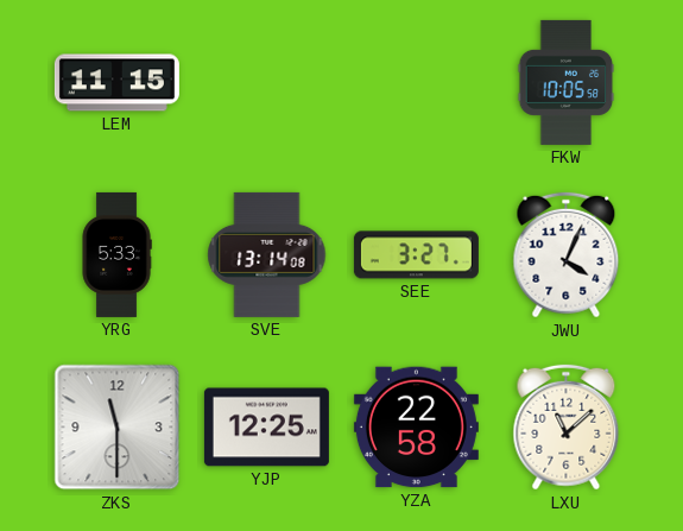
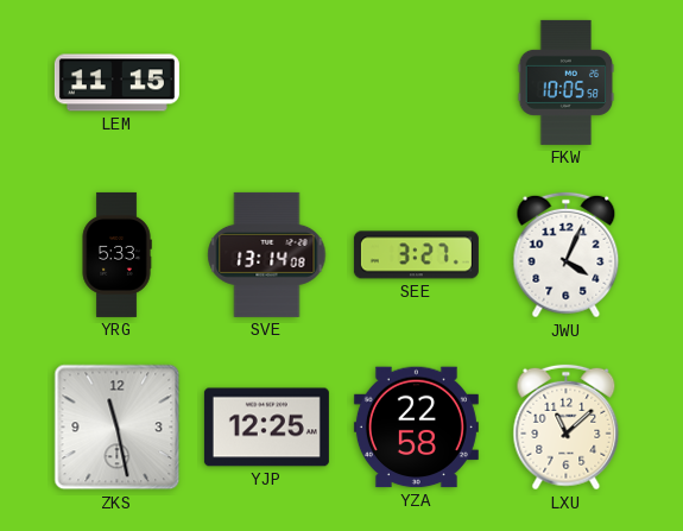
ZKS: 11:30 -> 11:28 (118, 428)
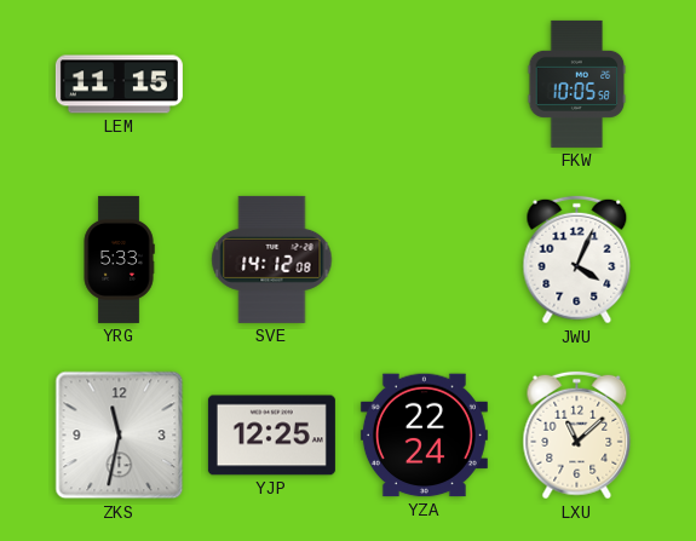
SVE: 13:14 -> 14:12 (272, 259)
SEE: 3:27 -> none (416, 255)
ZKS: 11:28 -> 11:32 (120, 436)
YZA: 22:58 -> 22:24 (424, 436)
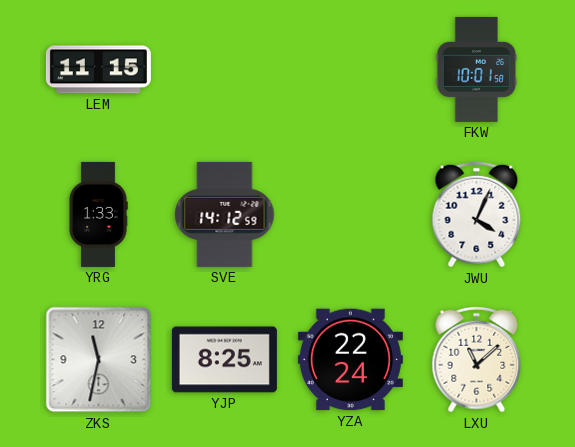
FKW: 10:05 -> 10:01 (477, 69)
YRG: 5:33 -> 1:33 (98, 214)
SVE: 14:12:08 -> 14:12:59 (225, 214)
YJP: 12:25 -> 8:25 (224, 360)
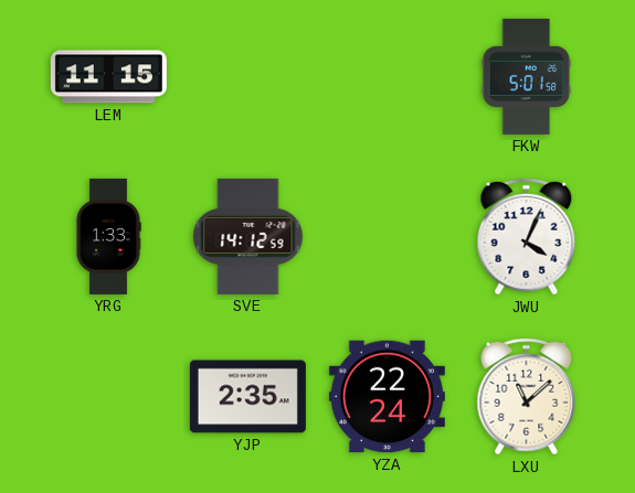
FKW: 10:01 -> 5:01 (527, 76)
ZKS: 11:32 -> none (99, 360)
YJP: 8:25 -> 2:35 (247, 397)
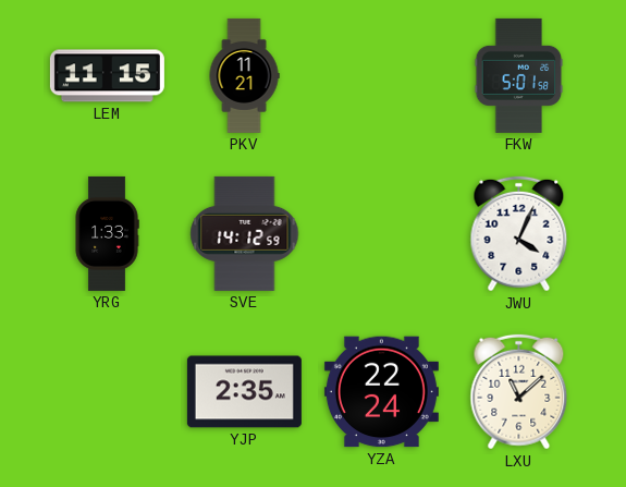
PKV: none -> 11:21 (244, 75)
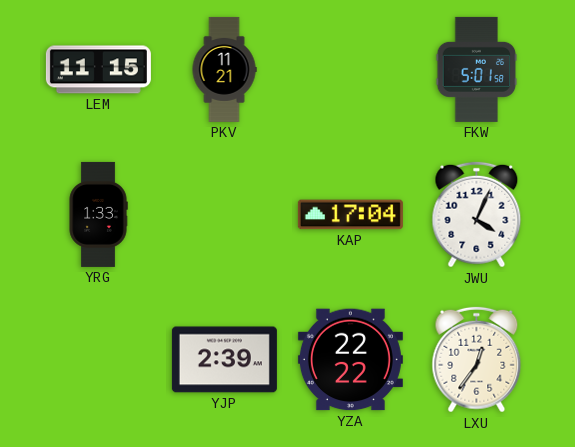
SVE: 14:12 -> none (245, 233)
KAP: none -> 17:04 (350, 215)
YJP: 2:35 -> 2:39 (224, 360)
YZA: 22:24 -> 22:22 (350, 360)
LXU: 11:08 -> 12:36 (477, 360)
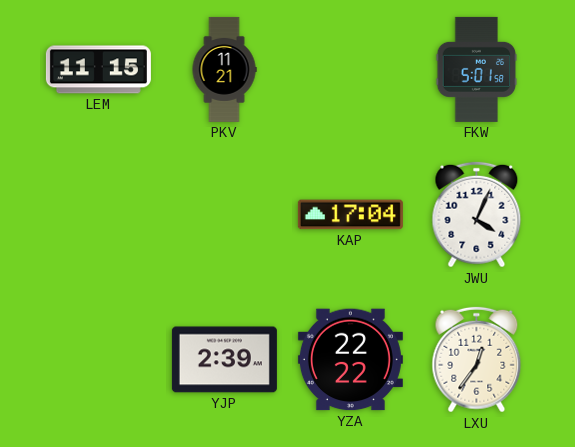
YRG: 1:33 -> none (98, 214)
